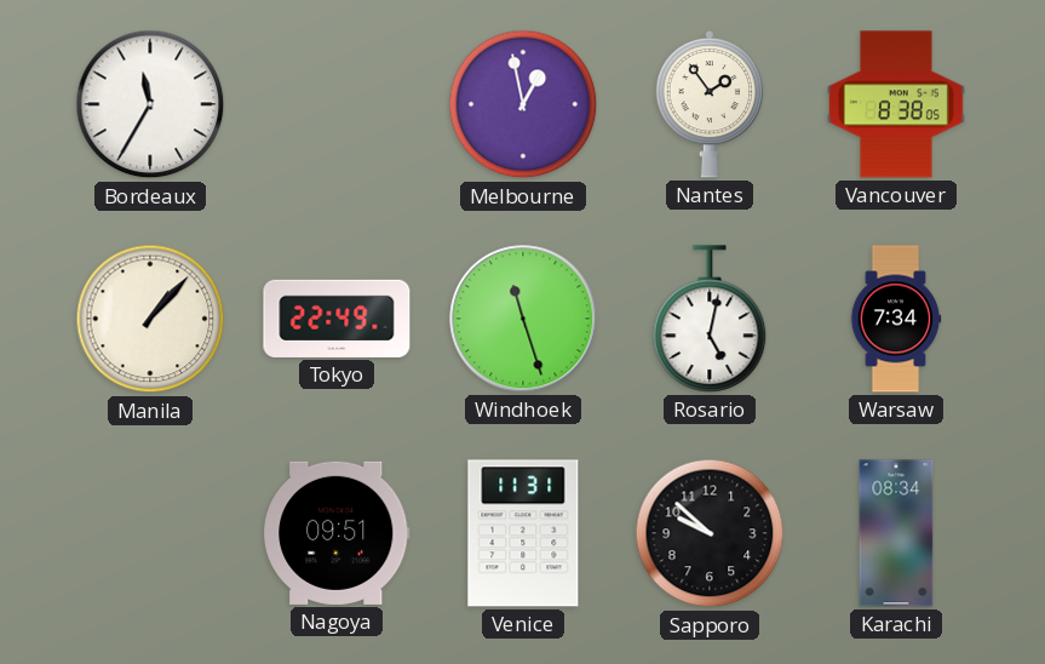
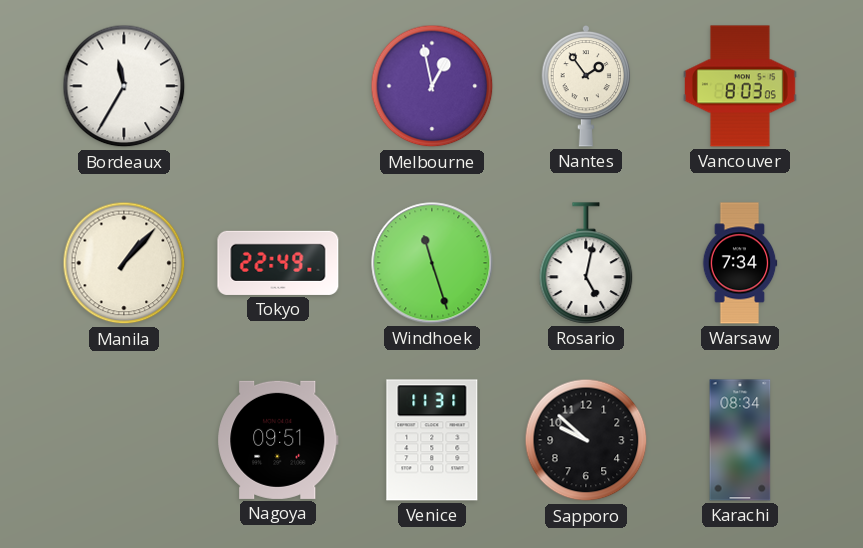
Vancouver: 8:38 -> 8:03 (741, 86)
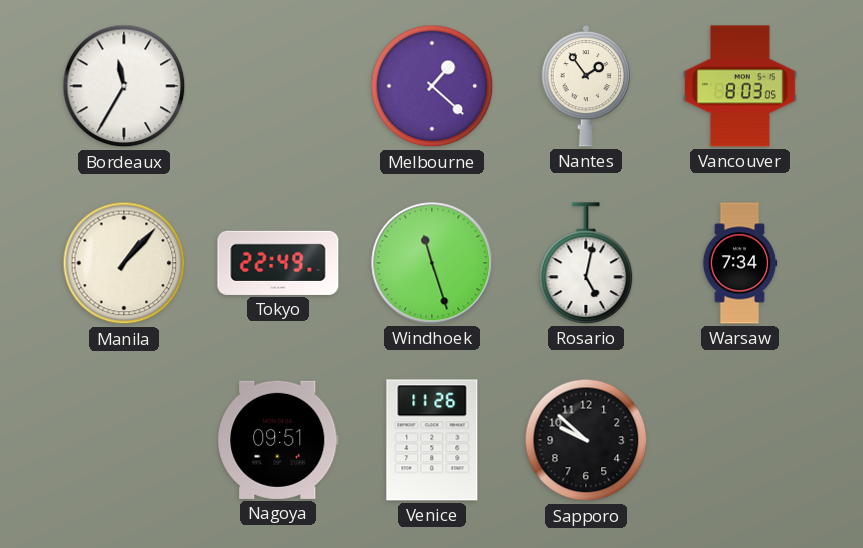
Melbourne: 12:58 -> 1:22 (432, 86)
Venice: 11:31 -> 11:26 (432, 440)
Karachi: 08:34 -> none (740, 440)
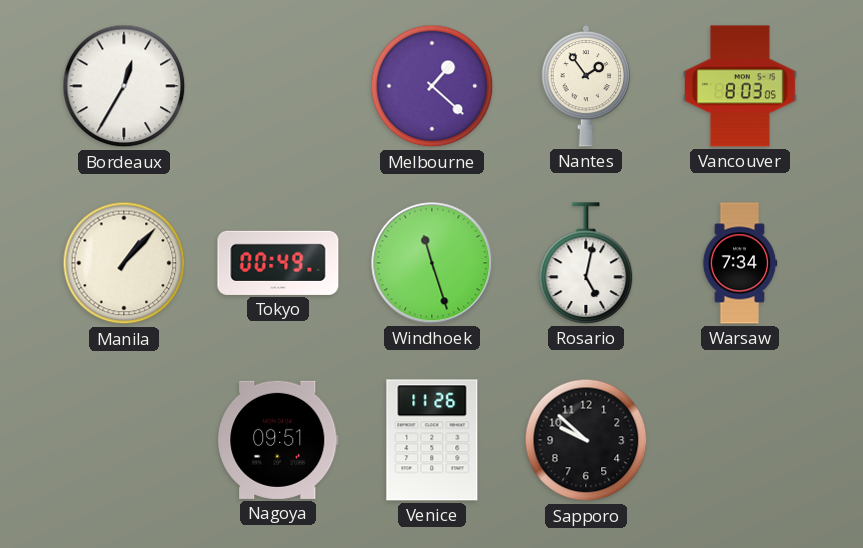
Bordeaux: 11:35 -> 12:35 (124, 86)
Tokyo: 22:49 -> 00:49 (278, 263)
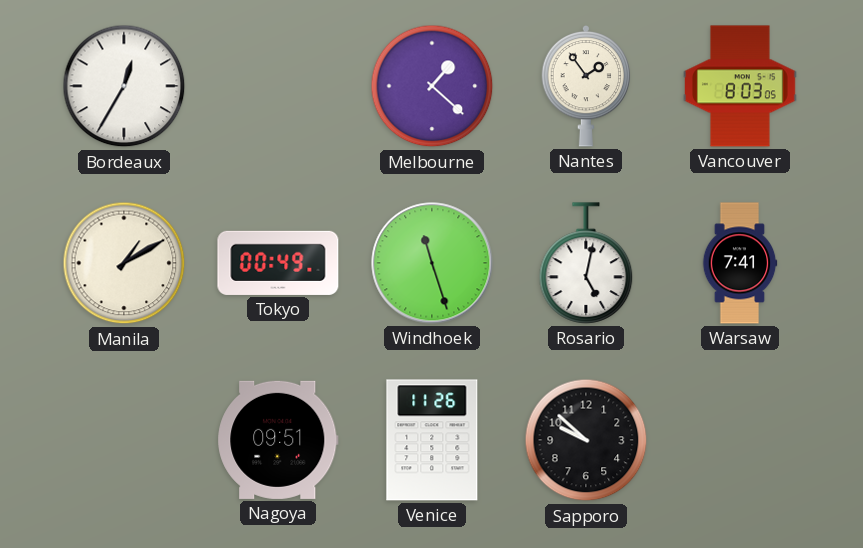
Manila: 1:07 -> 1:10 (124, 263)
Warsaw: 7:34 -> 7:41 (740, 263)
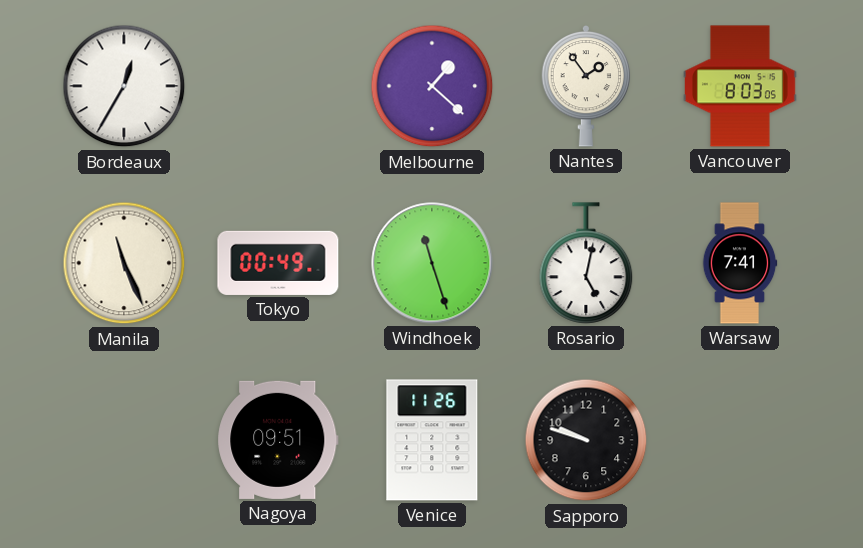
Manila: 1:10 -> 11:26 (124, 263)
Sapporo: 9:52 -> 9:48 (586, 440)
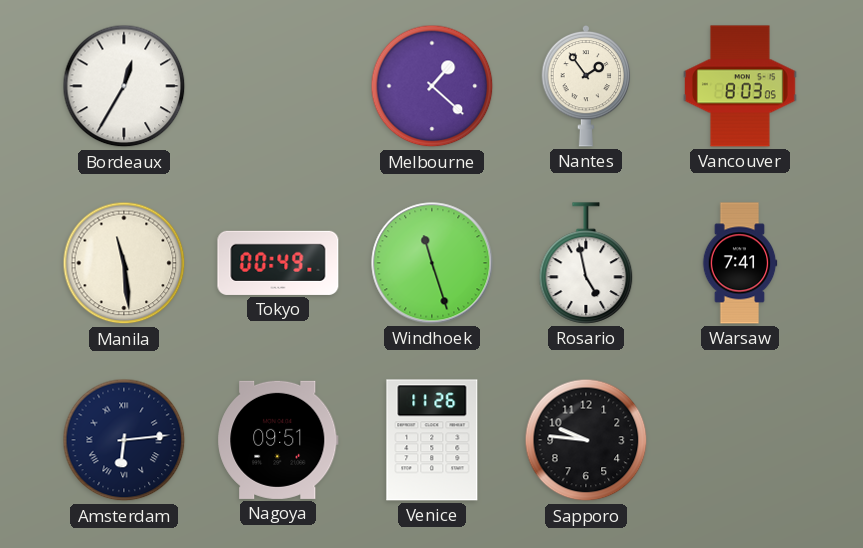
Manila: 11:26 -> 11:29 (124, 263)
Rosario: 5:02 -> 4:58 (586, 263)
Amsterdam: none -> 6:14 (124, 440)
Sapporo: 9:48 -> 9:46 (586, 440)
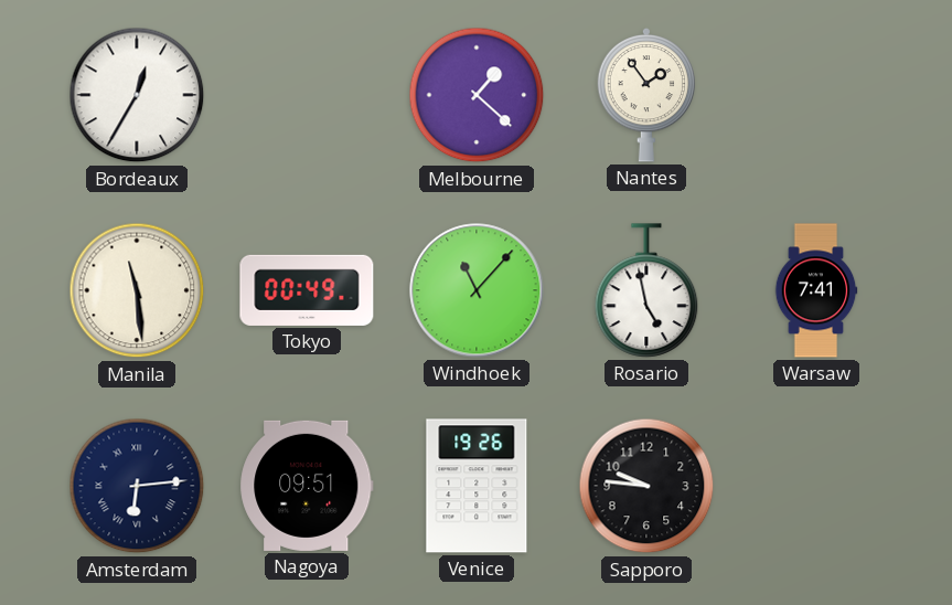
Vancouver: 8:03 -> none (741, 86)
Windhoek: 11:27 -> 11:07 (477, 290)
Venice: 11:26 -> 19:26 (477, 486)
